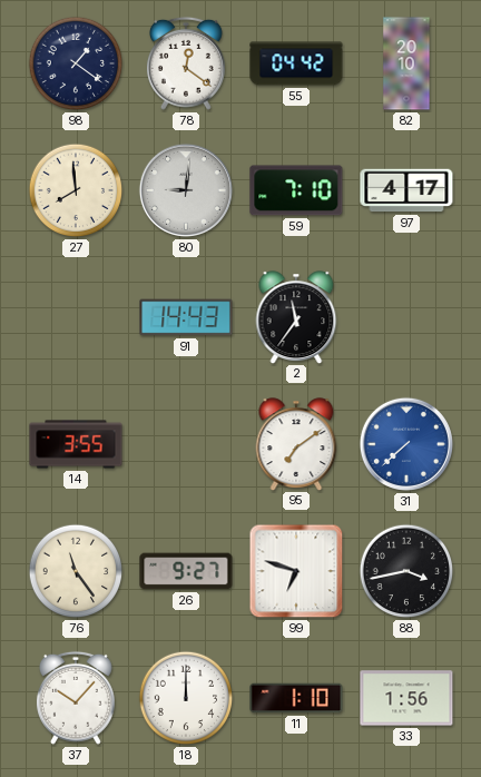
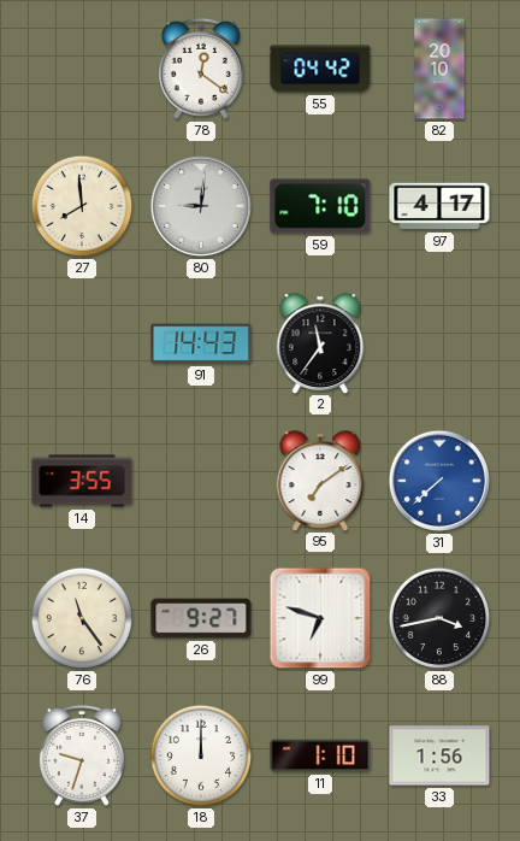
98: 1:21 -> none (76, 63)
37: 10:07 -> 9:33 (82, 755)
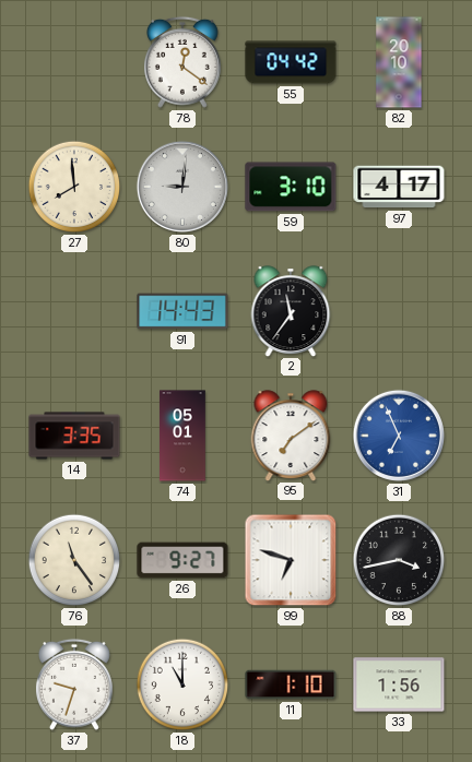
59: 7:10 -> 3:10 (291, 187)
14: 3:55 -> 3:35 (74, 436)
74: none -> 05:01 (182, 436)
31: 7:38 -> 6:56 (399, 436)
18: 12:00 -> 11:00 (182, 684)
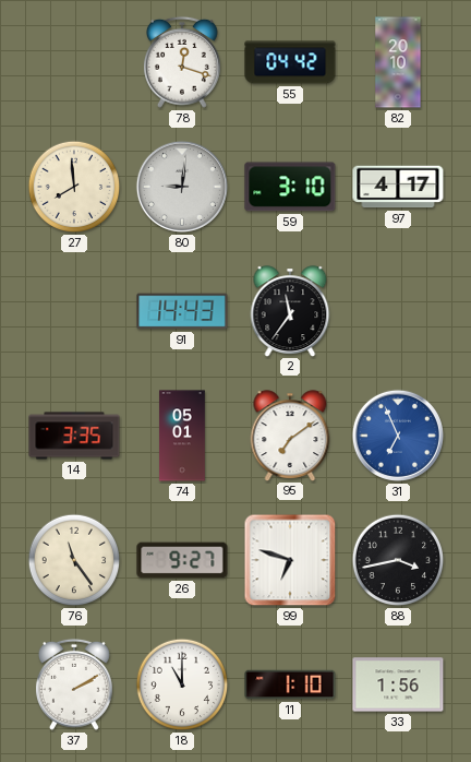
78: 12:21 -> 12:18 (182, 62)
37: 9:33 -> 2:10 (74, 684)
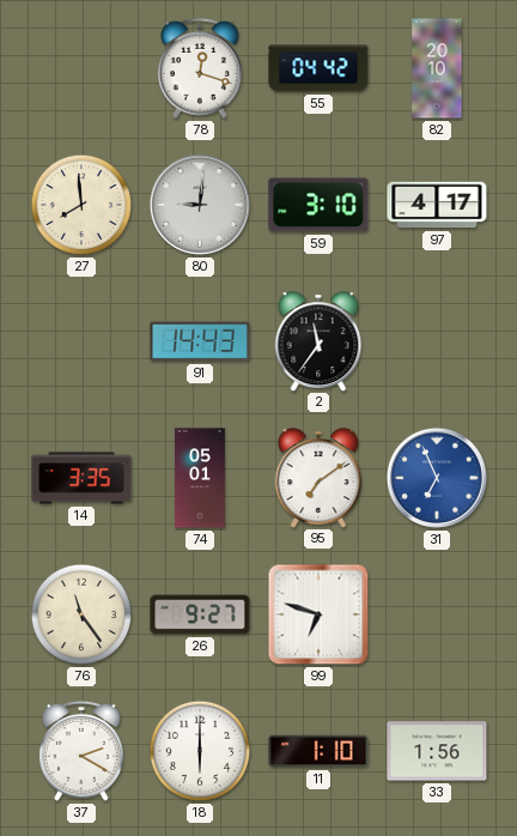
88: 3:43 -> none (398, 560)
37: 2:10 -> 2:20 (81, 751)
18: 11:00 -> 6:00 (200, 751)
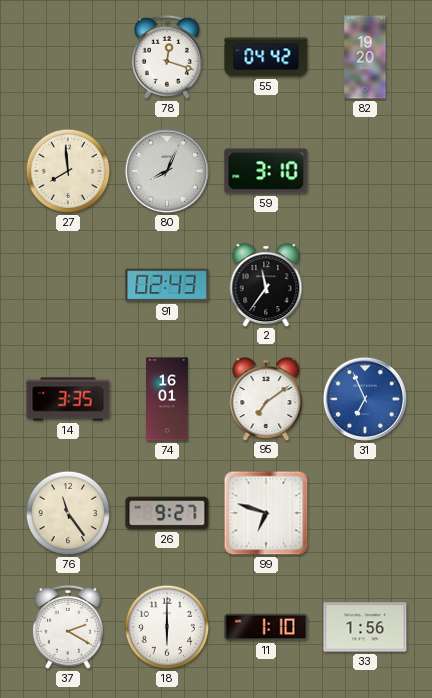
82: 20:10 -> 19:20 (365, 57)
80: 9:01 -> 8:04 (167, 171)
97: 4:17 -> none (437, 205)
91: 14:43 -> 02:43 (167, 285)
74: 05:01 -> 16:01 (167, 399)
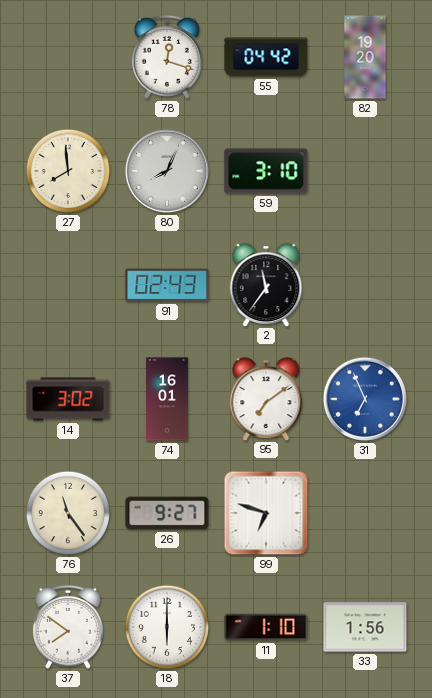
14: 3:35 -> 3:02 (68, 399)
37: 2:20 -> 7:51 (68, 627)
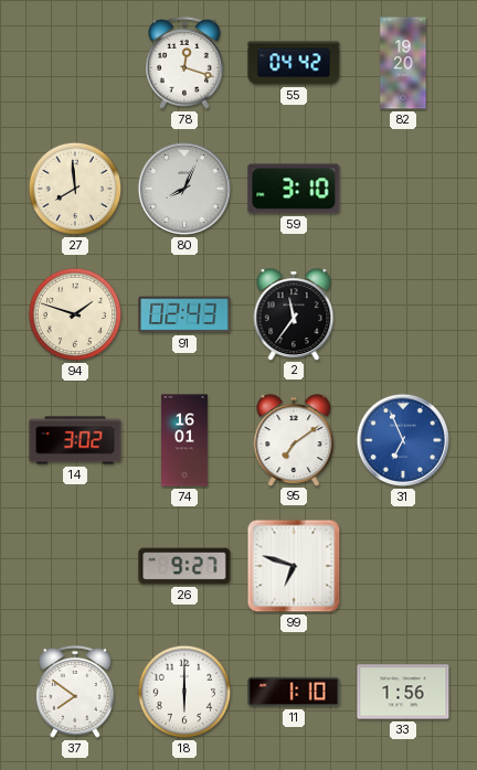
94: none -> 1:48 (75, 314)
76: 11:24 -> none (68, 513)
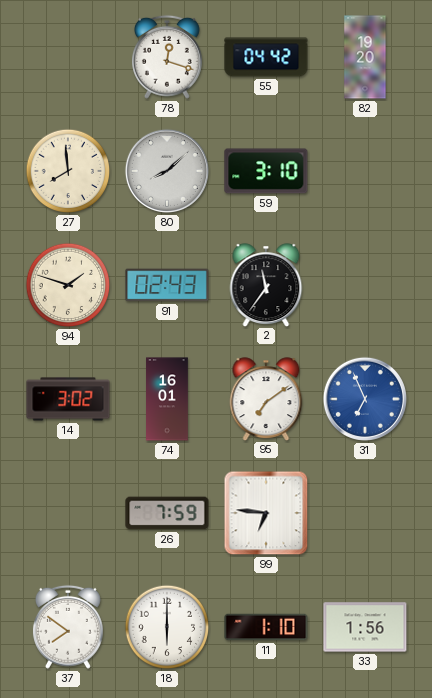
80: 8:04 -> 8:08 (167, 171)
26: 9:27 -> 7:59 (167, 513)
99: 6:48 -> 6:46 (266, 513)
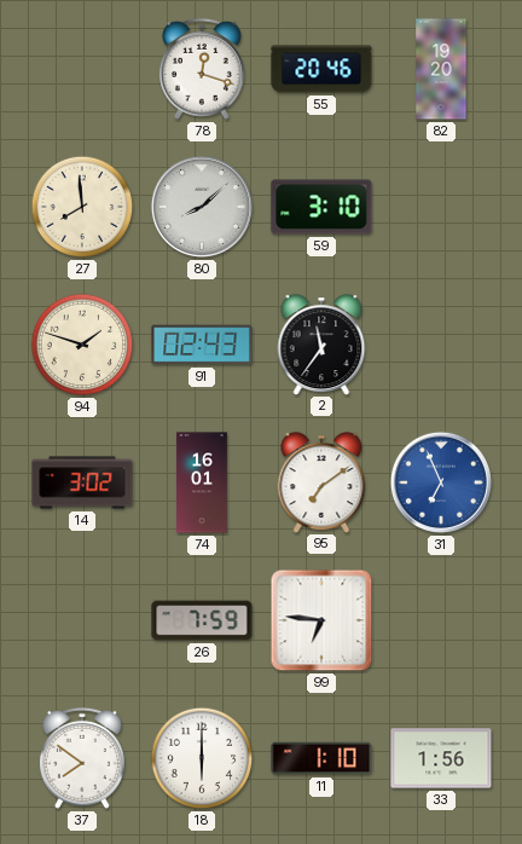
55: 04:42 -> 20:46 (321, 69)
